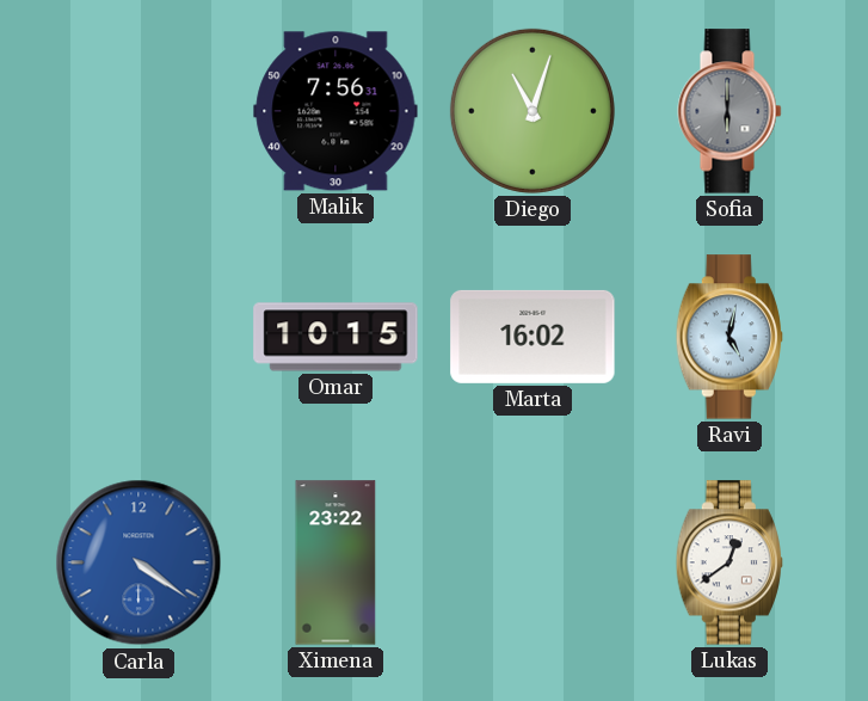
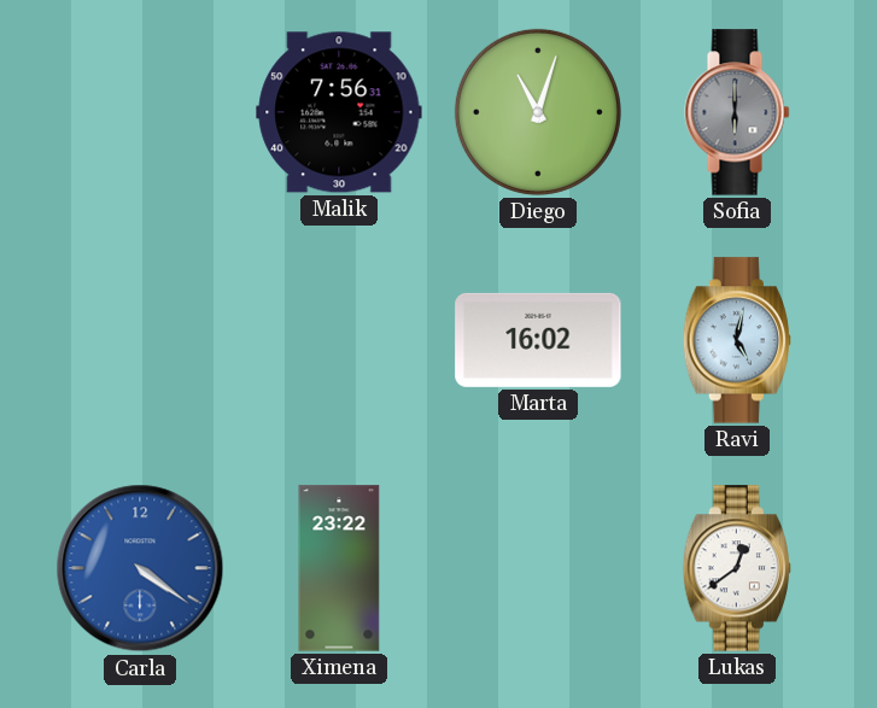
Omar: 10:15 -> none (335, 337)
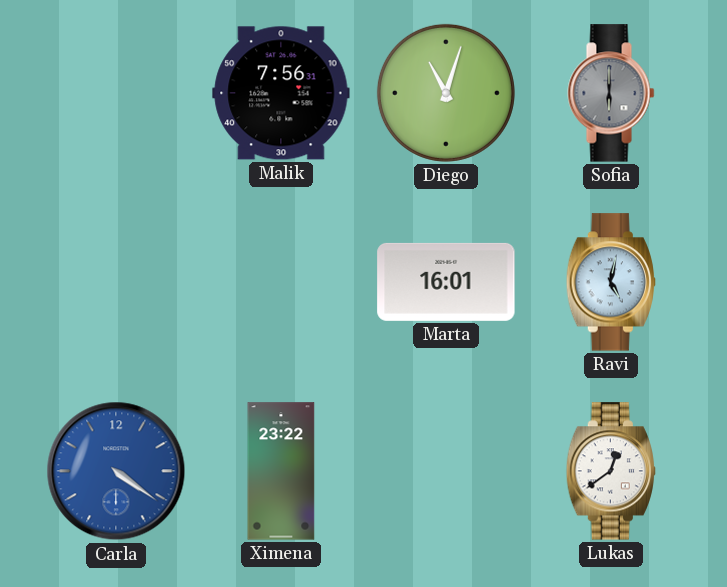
Marta: 16:02 -> 16:01 (446, 282)
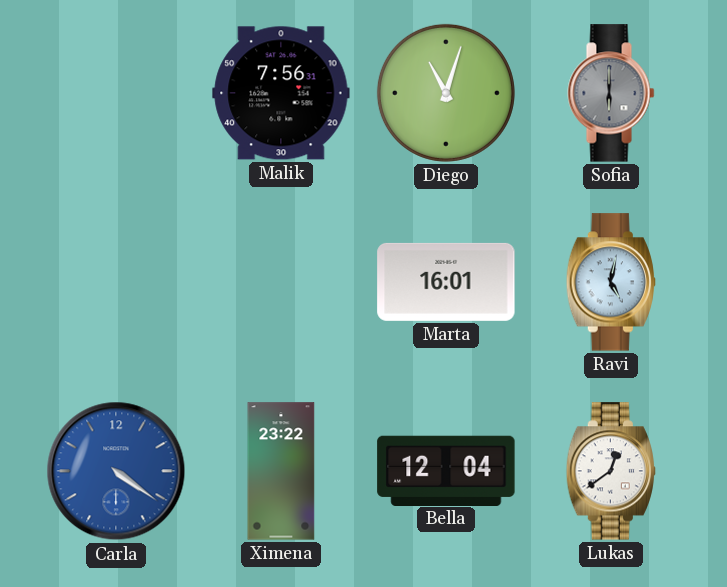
Bella: none -> 12:04 (446, 470)
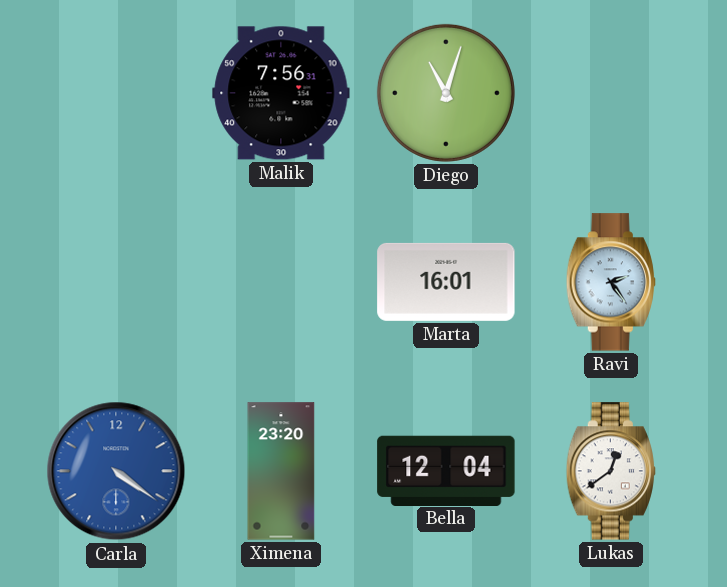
Sofia: 6:00 -> none (611, 93)
Ravi: 5:02 -> 2:24 (611, 282)
Ximena: 23:22 -> 23:20 (281, 471)
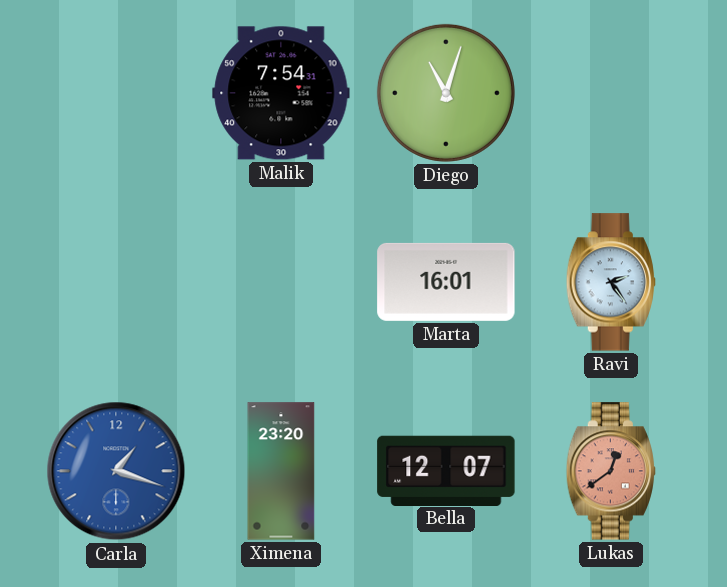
Malik: 7:56 -> 7:54 (281, 93)
Carla: 4:21 -> 1:18 (116, 471)
Bella: 12:04 -> 12:07 (446, 470)
Lukas dial: white -> salmon (611, 471)
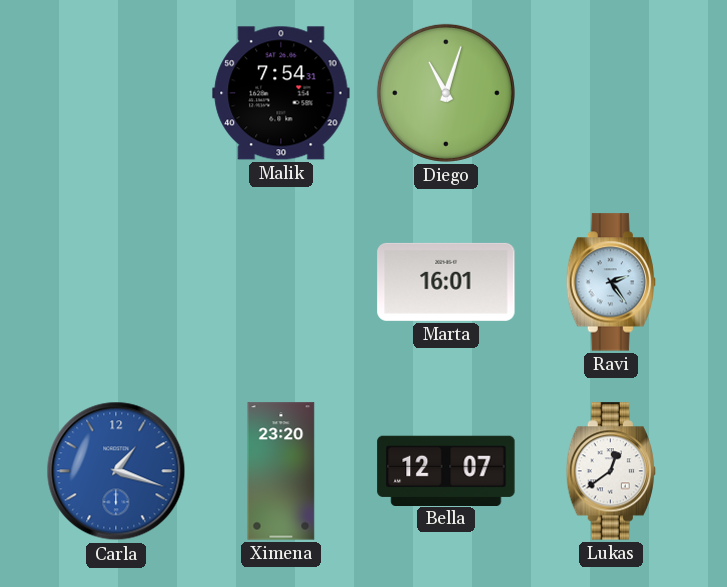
Lukas dial: salmon -> white (611, 471)
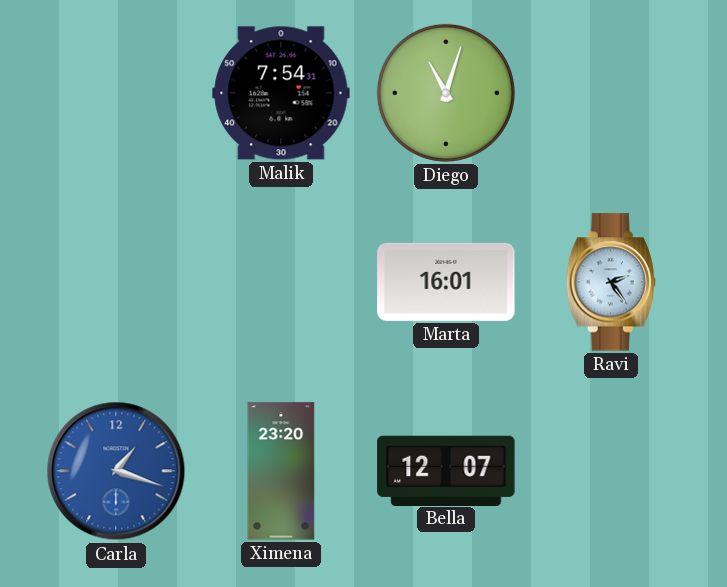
Lukas: 12:39 -> none (611, 471)
